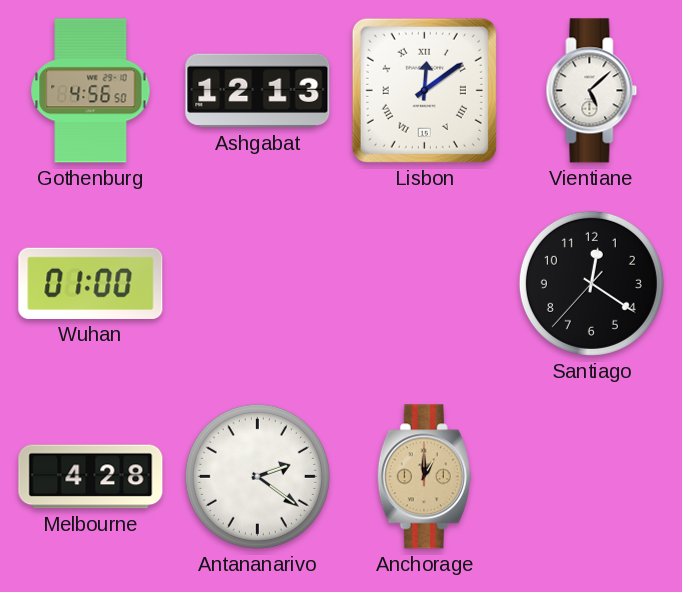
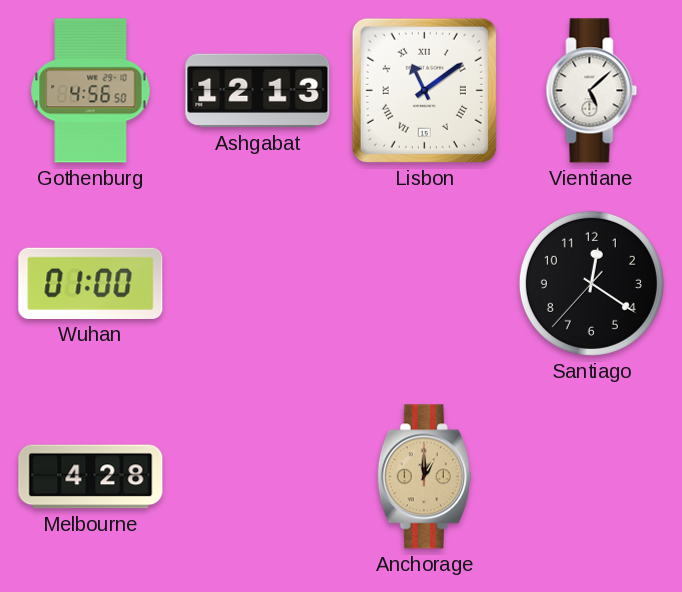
Lisbon: 12:09 -> 11:09 (424, 90)
Antananarivo: 2:21 -> none (257, 476)
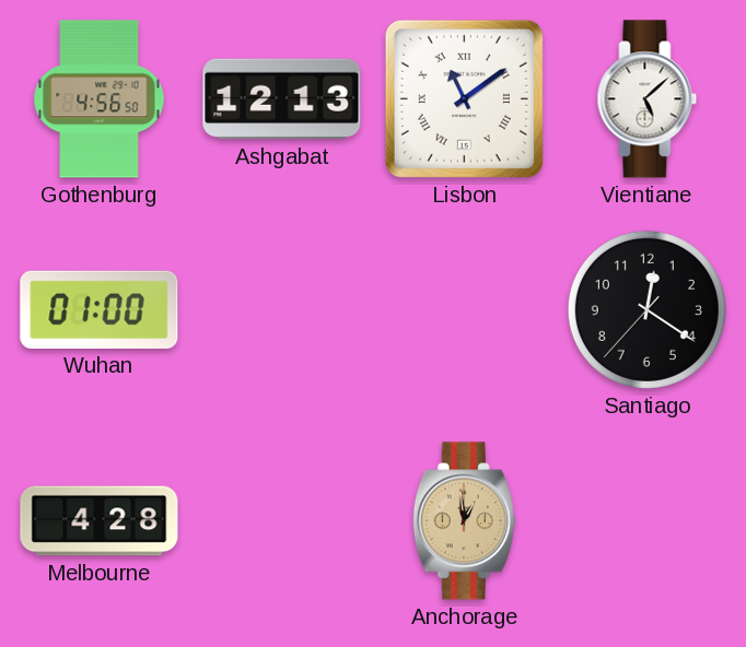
Anchorage: 1:00 -> 12:59 (464, 521)
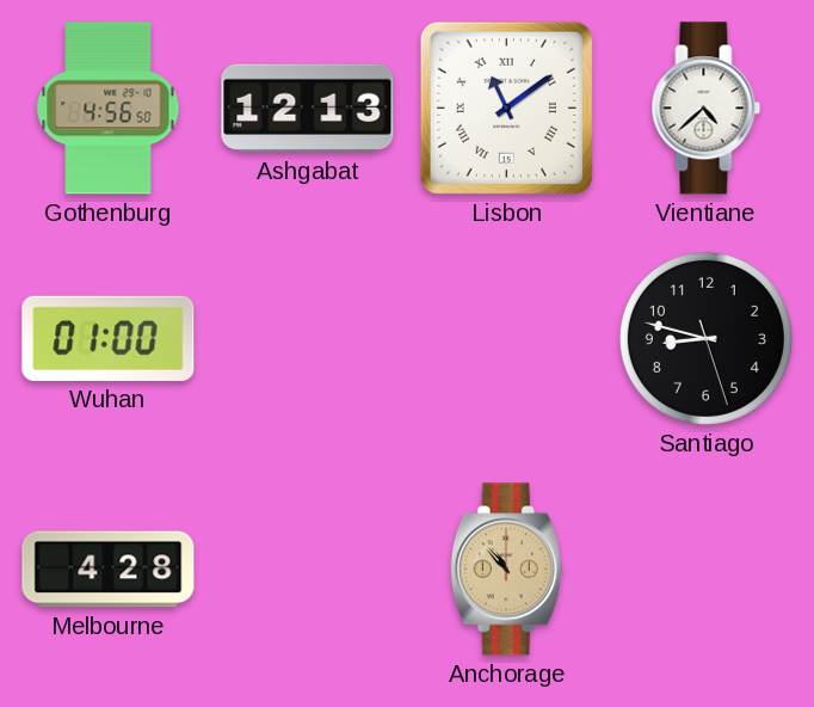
Vientiane: 5:08 -> 4:38 (707, 109)
Santiago: 12:20 -> 8:47 (705, 338)
Anchorage: 12:59 -> 10:53 (506, 570)
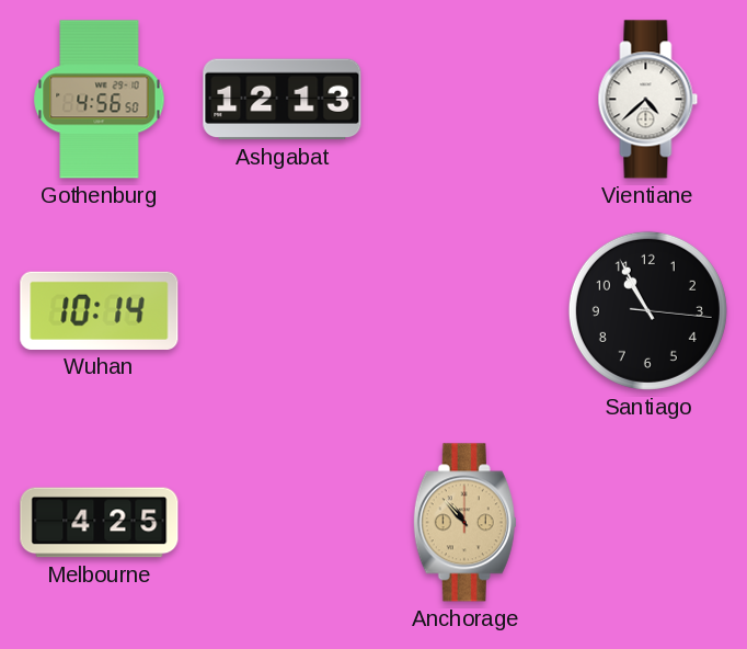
Lisbon: 11:09 -> none (506, 107)
Wuhan: 01:00 -> 10:14 (100, 310)
Santiago: 8:47 -> 10:55 (647, 310)
Melbourne: 4:28 -> 4:25 (100, 523)
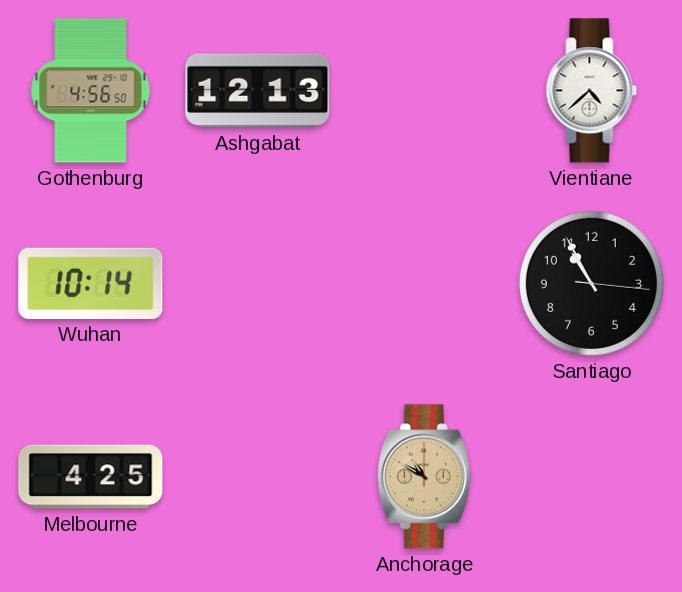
Anchorage: 10:53 -> 10:50 (424, 477)
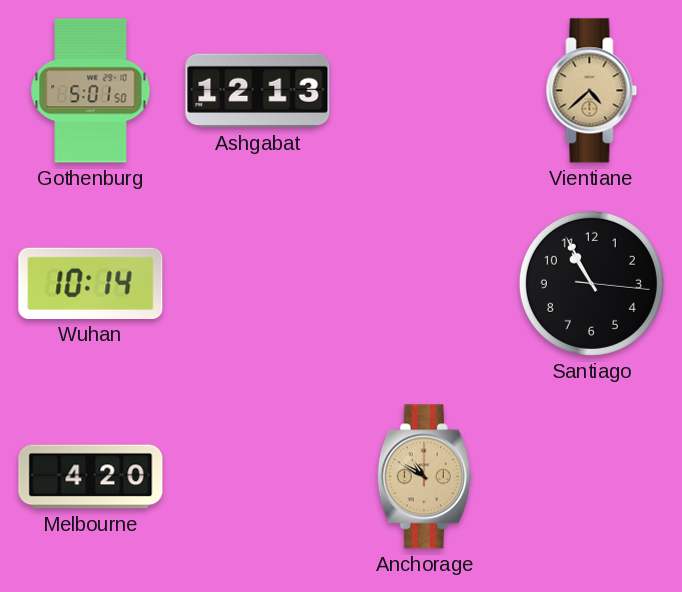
Gothenburg: 4:56 -> 5:01 (91, 91)
Vientiane dial: white -> champagne (592, 91)
Melbourne: 4:25 -> 4:20 (91, 477)
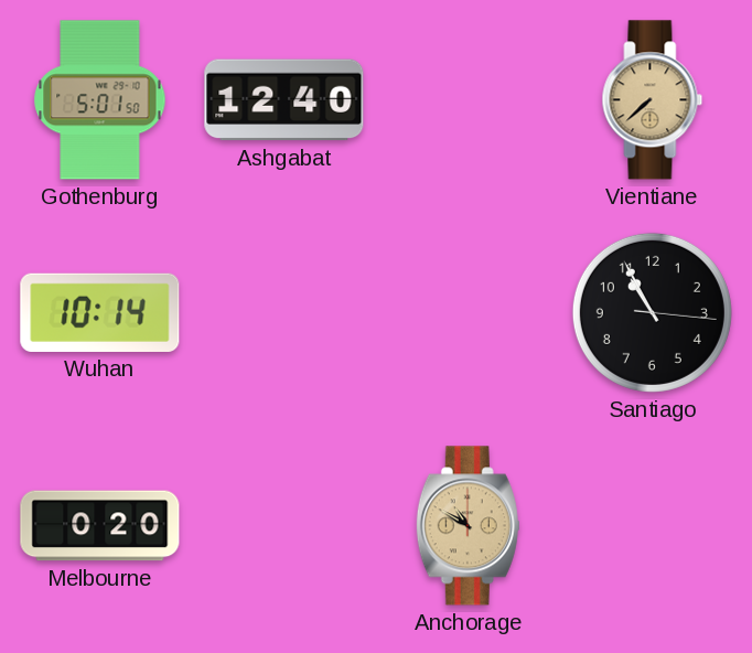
Ashgabat: 12:13 -> 12:40 (284, 100)
Vientiane: 4:38 -> 7:38 (653, 100)
Melbourne: 4:20 -> 0:20 (100, 526)
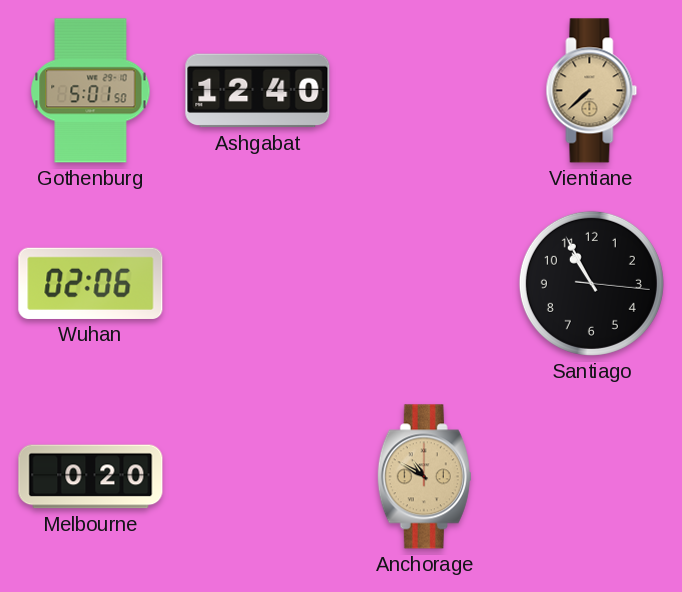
Wuhan: 10:14 -> 02:06 (91, 283)
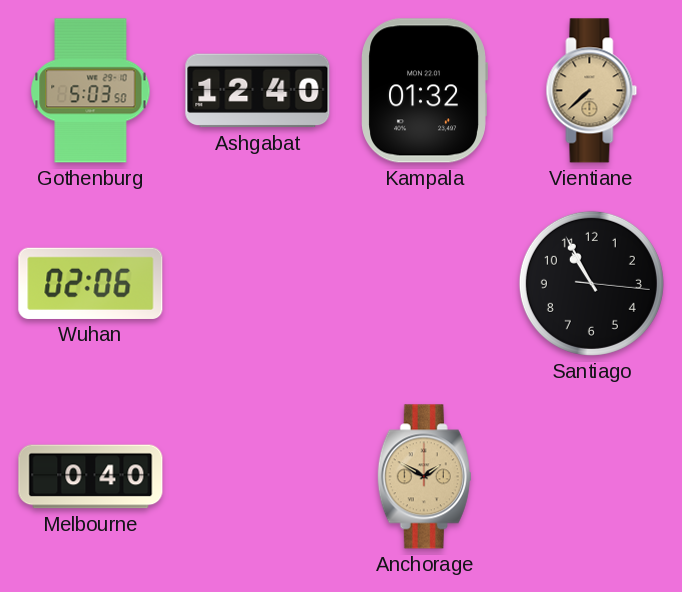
Gothenburg: 5:01 -> 5:03 (91, 91)
Kampala: none -> 01:32 (424, 91)
Melbourne: 0:20 -> 0:40 (91, 477)
Anchorage: 10:50 -> 1:50 (424, 477)
